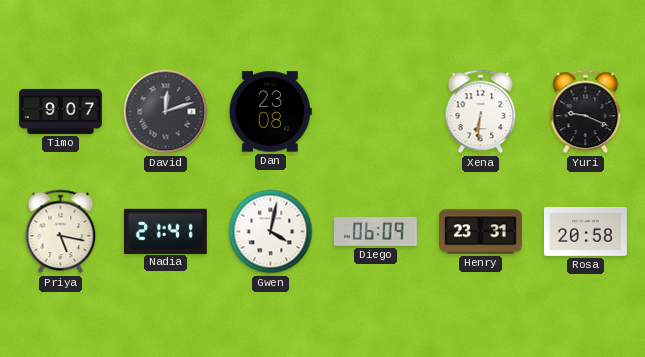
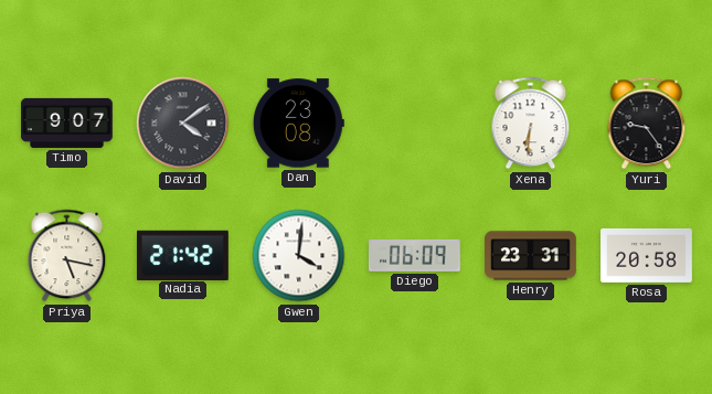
David: 12:12 -> 4:09 (183, 124)
Yuri: 9:19 -> 9:24 (647, 124)
Nadia: 21:41 -> 21:42 (182, 255)
Gwen: 4:02 -> 4:01 (299, 256)
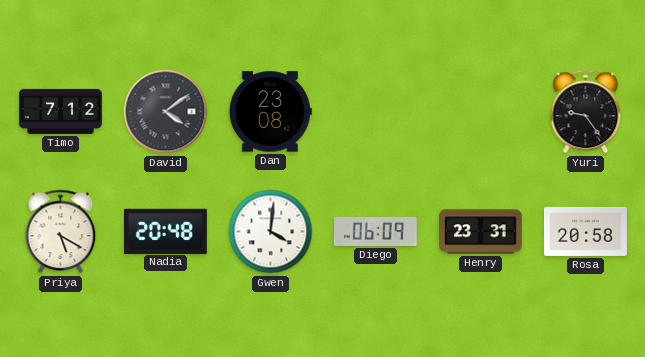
Timo: 9:07 -> 7:12 (61, 111)
Xena: 6:31 -> none (531, 124)
Priya: 5:17 -> 5:20 (61, 232)
Nadia: 21:42 -> 20:48 (165, 231)
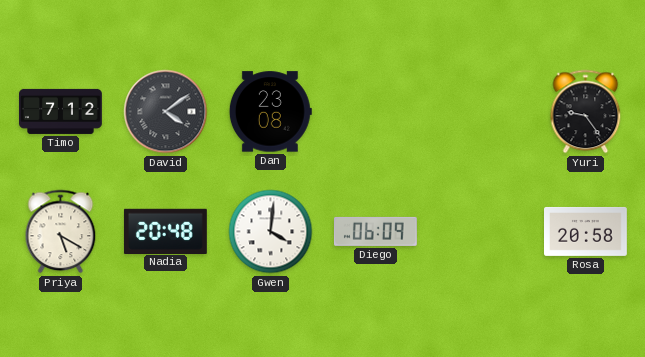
Henry: 23:31 -> none (481, 232)
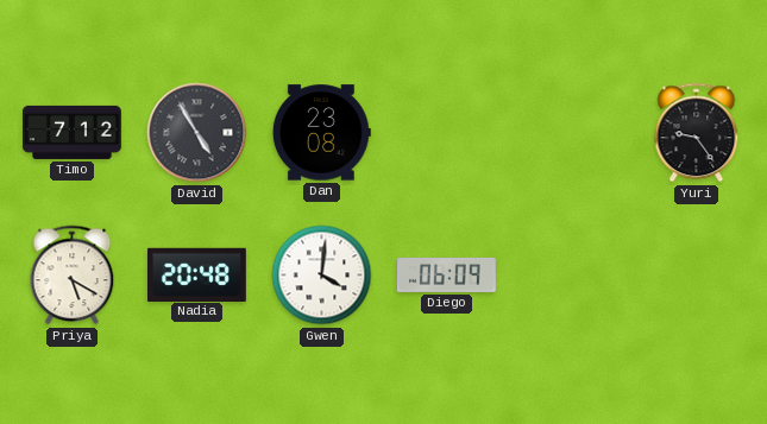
David: 4:09 -> 4:55 (197, 133)
Rosa: 20:58 -> none (586, 231)
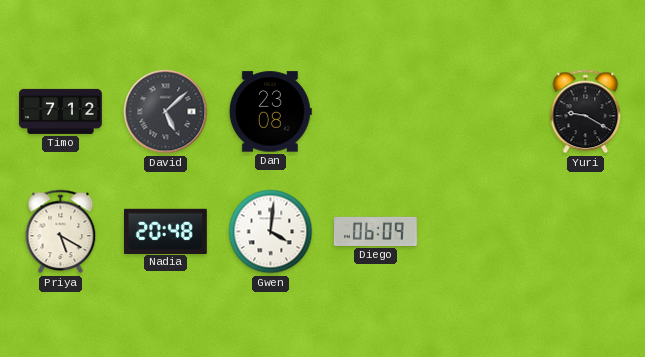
David: 4:55 -> 5:08 (166, 112)
Yuri: 9:24 -> 9:20 (586, 112)
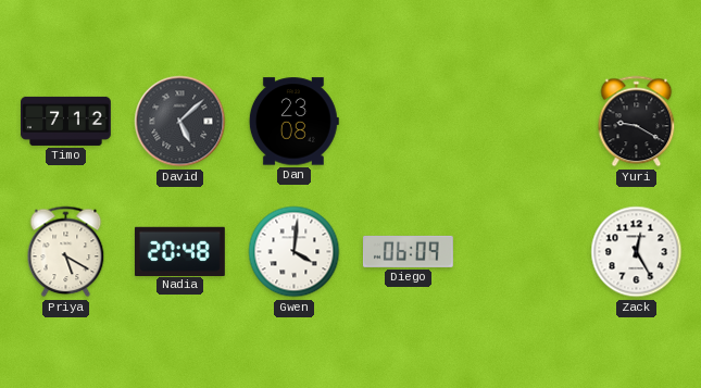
Zack: none -> 12:25 (637, 252)
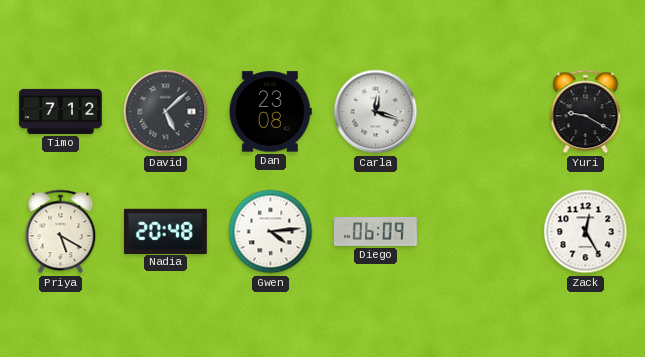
Carla: none -> 12:18 (376, 112)
Gwen: 4:01 -> 4:14 (271, 232)
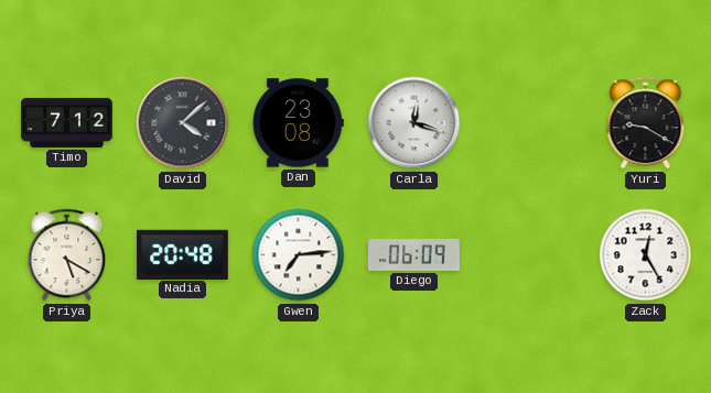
David: 5:08 -> 4:08 (183, 123)
Gwen: 4:14 -> 7:14 (299, 255)
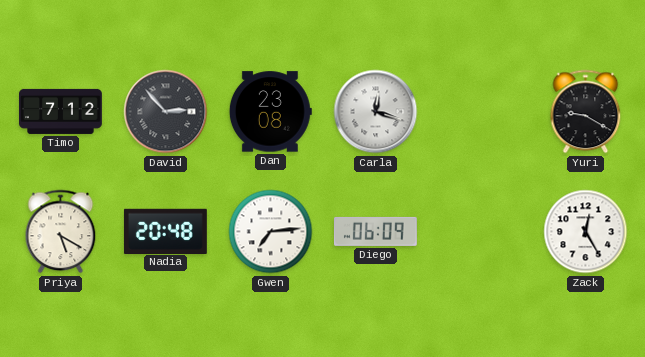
David: 4:08 -> 2:53 (166, 112)
